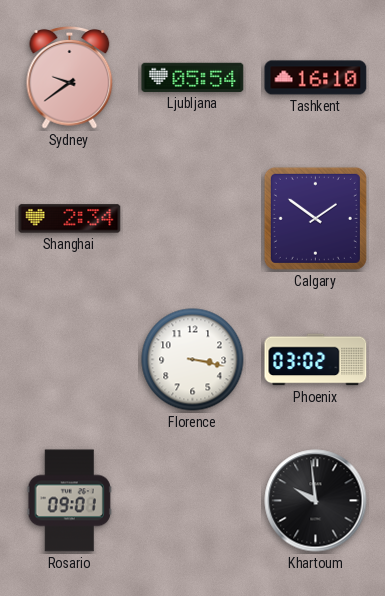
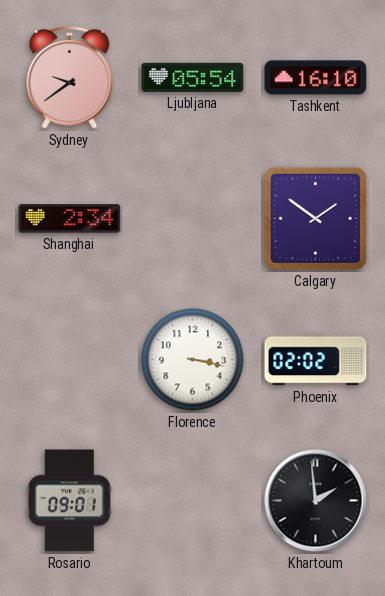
Phoenix: 03:02 -> 02:02 (316, 360)
Khartoum: 9:59 -> 1:59 (316, 501)
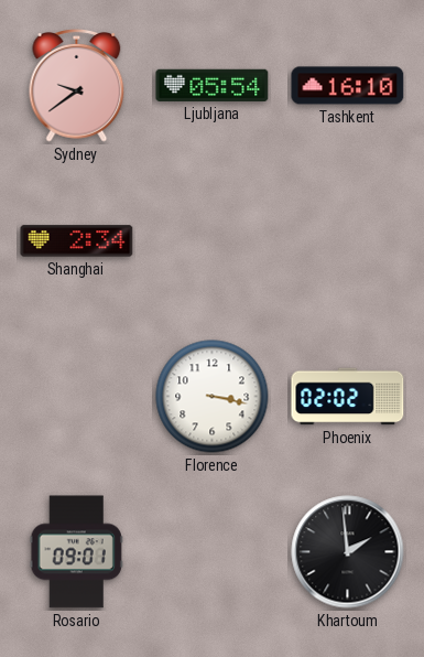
Calgary: 1:51 -> none (315, 218)
